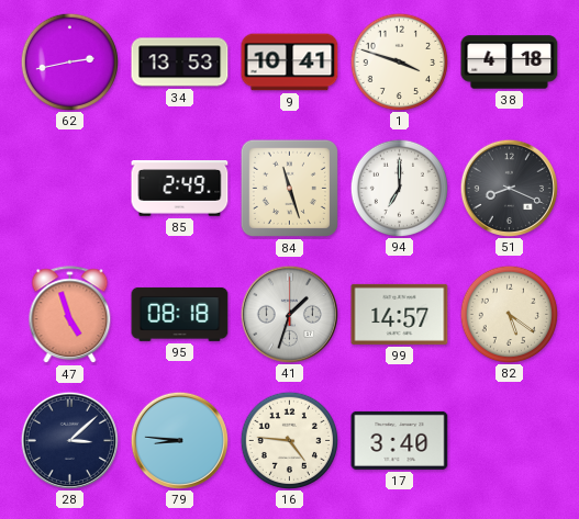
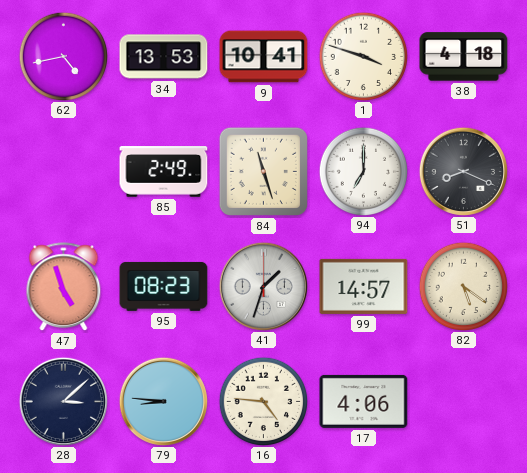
62: 2:43 -> 4:43 (63, 56)
95: 08:18 -> 08:23 (164, 286)
17: 3:40 -> 4:06 (364, 401)
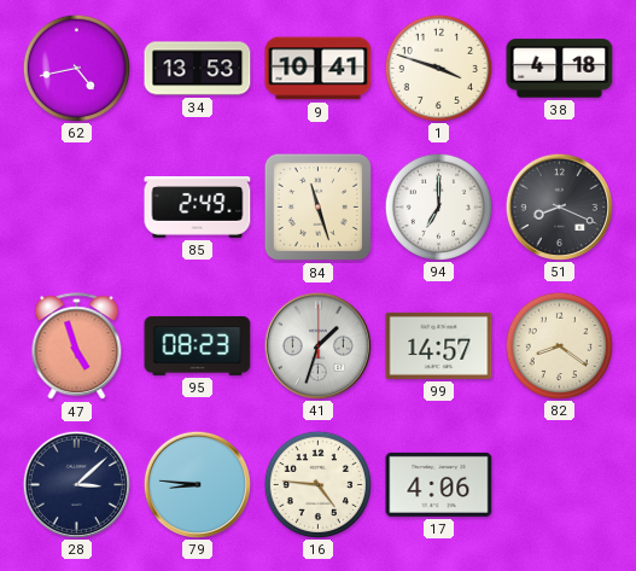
82: 5:21 -> 8:21 (559, 345)
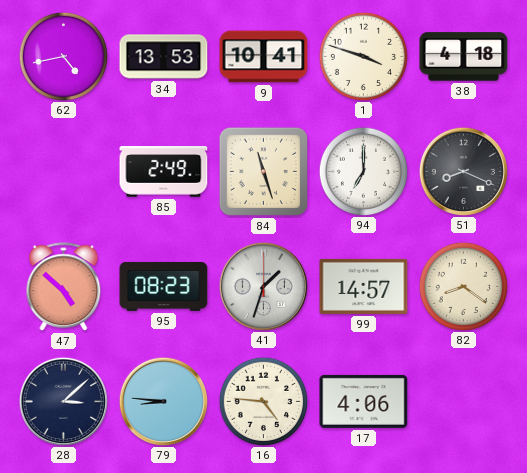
47: 4:57 -> 4:52 (64, 287)
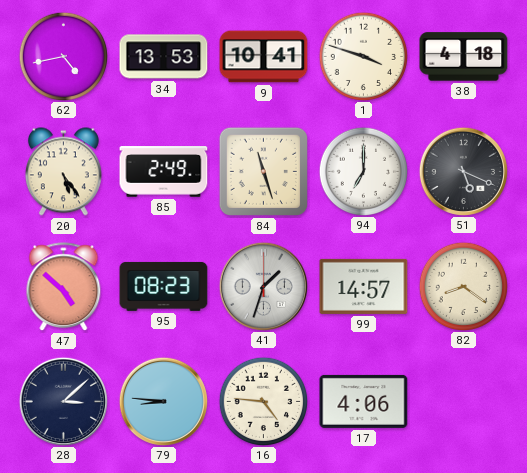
20: none -> 5:24 (63, 172)
51: 8:19 -> 5:19 (463, 171)
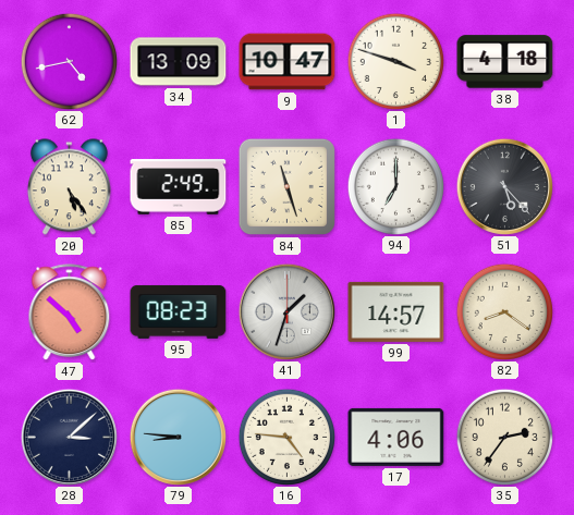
34: 13:53 -> 13:09 (179, 62)
9: 10:41 -> 10:47 (288, 62)
51: 5:19 -> 5:23 (504, 186)
35: none -> 2:36 (504, 437)
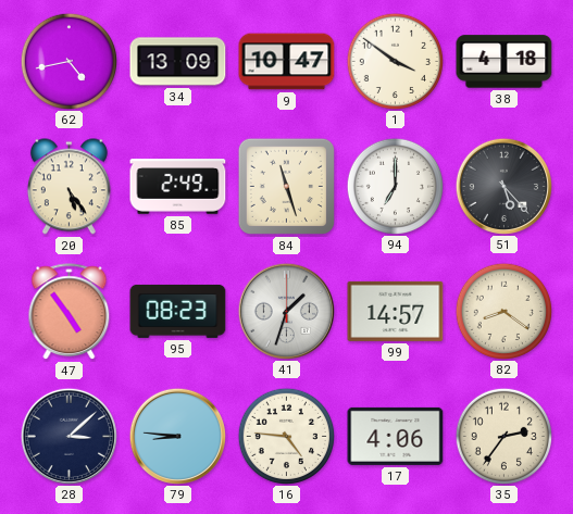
1: 3:48 -> 3:51 (395, 61)
47: 4:52 -> 4:54 (70, 312)
